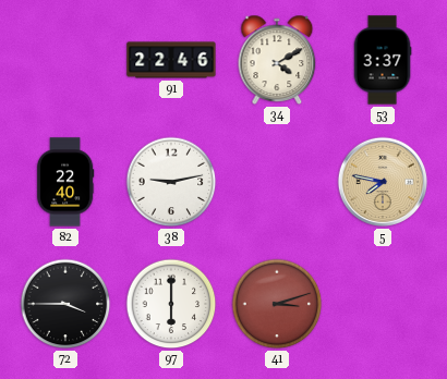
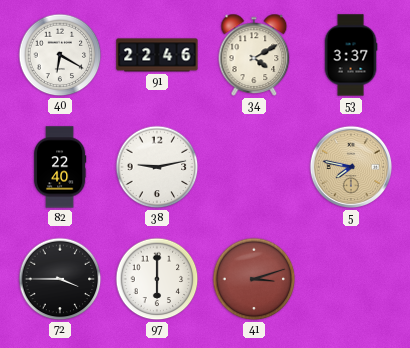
40: none -> 6:20 (60, 55)
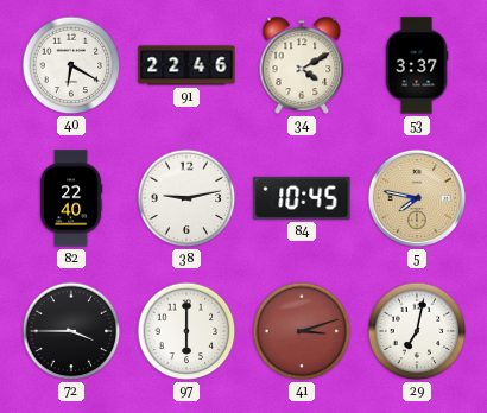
84: none -> 10:45 (302, 198)
29: none -> 7:02 (417, 331)
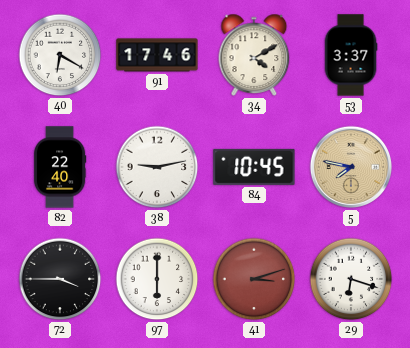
91: 22:46 -> 17:46 (157, 55)
29: 7:02 -> 6:18 (351, 279)
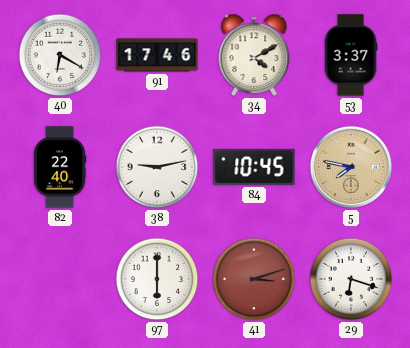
72: 3:45 -> none (60, 279)
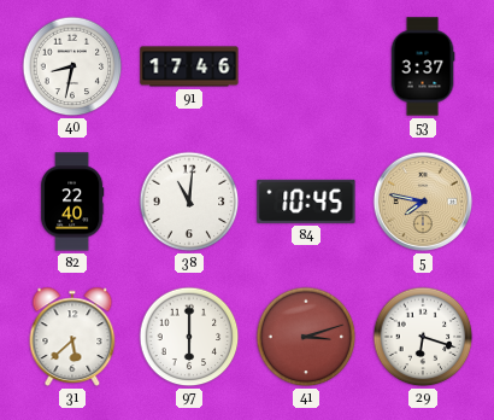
40: 6:20 -> 8:32 (72, 66)
34: 4:10 -> none (254, 55)
38: 9:13 -> 11:01 (189, 202)
31: none -> 5:38 (72, 337)
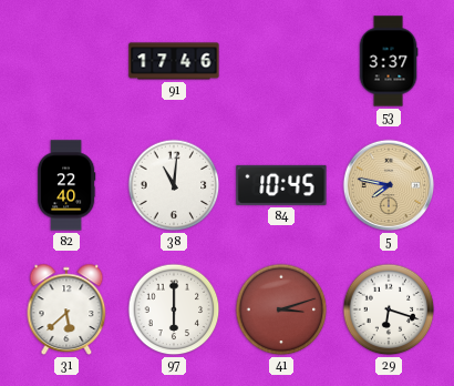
40: 8:32 -> none (72, 66)
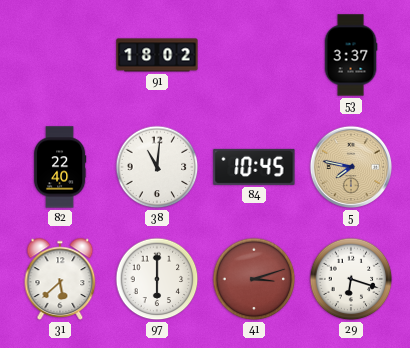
91: 17:46 -> 18:02 (157, 55)
